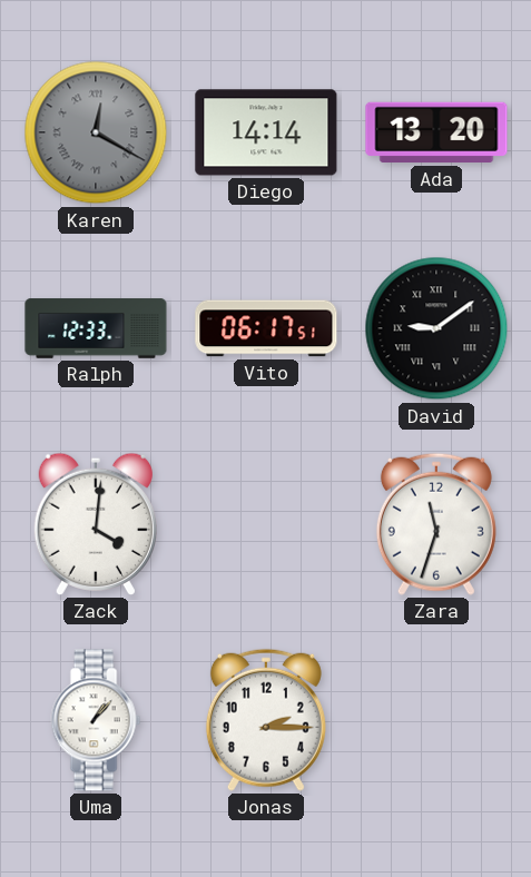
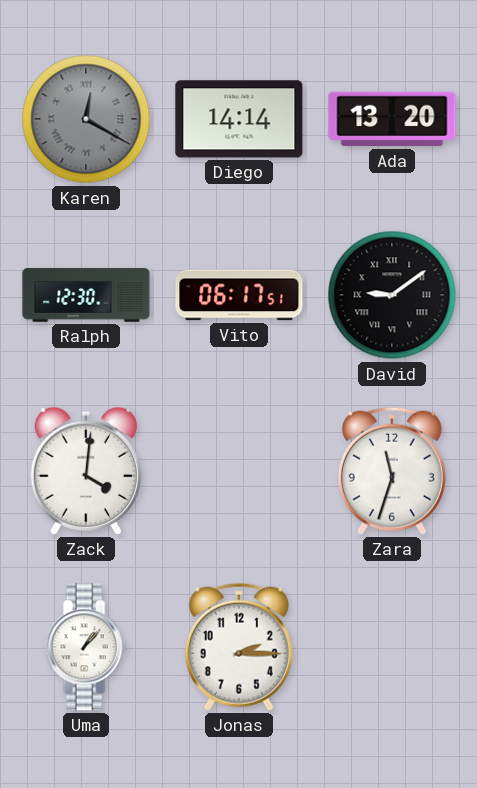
Ralph: 12:33 -> 12:30 (86, 295)
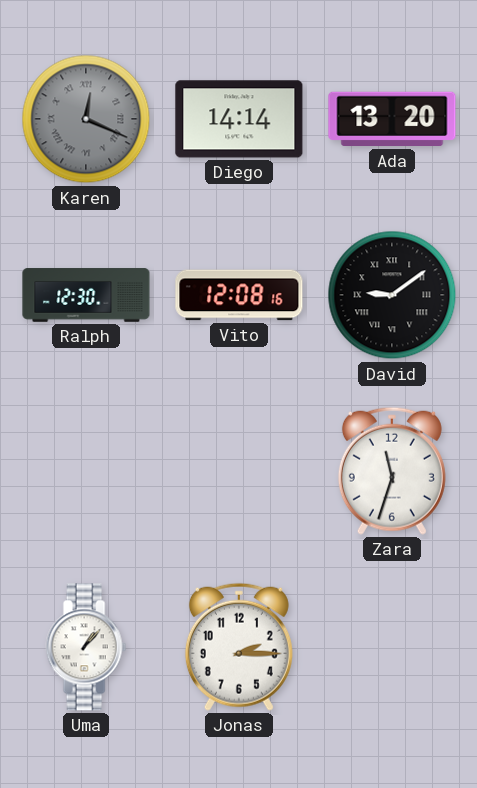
Karen: 12:20 -> 12:19 (86, 119)
Vito: 06:17 -> 12:08 (239, 295)
Zack: 4:01 -> none (86, 471)
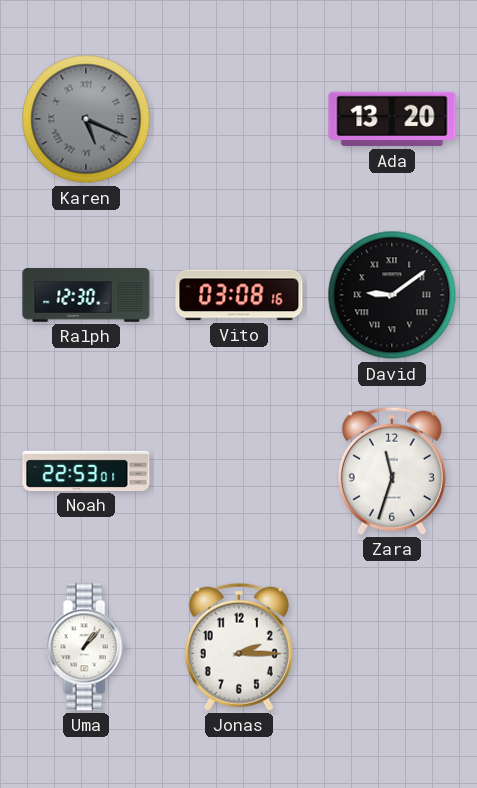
Karen: 12:19 -> 5:19 (86, 119)
Diego: 14:14 -> none (239, 119)
Vito: 12:08 -> 03:08 (239, 295)
Noah: none -> 22:53 (86, 471)
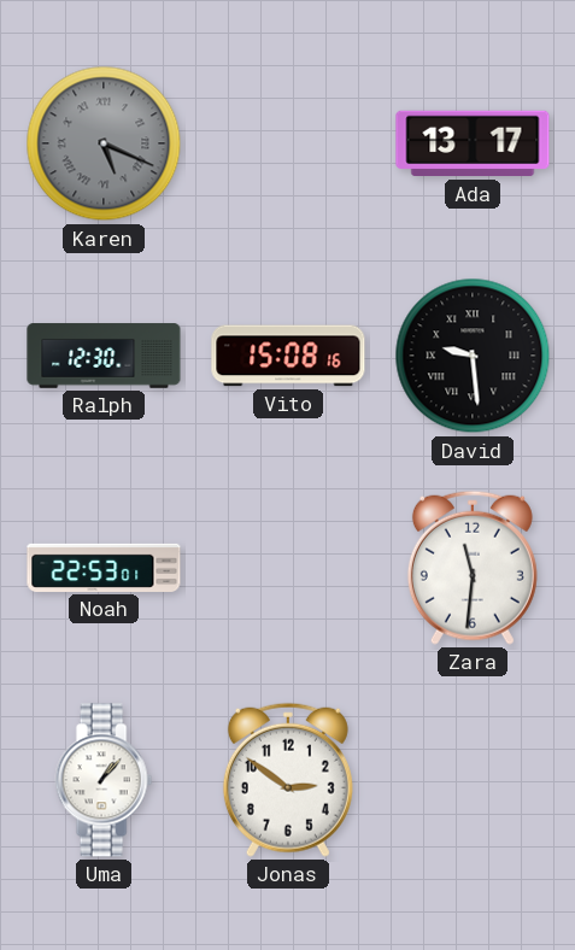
Ada: 13:20 -> 13:17 (473, 143)
Vito: 03:08 -> 15:08 (288, 356)
David: 9:09 -> 9:29 (473, 356)
Zara: 11:33 -> 11:31 (473, 568)
Jonas: 2:15 -> 2:51 (288, 780)
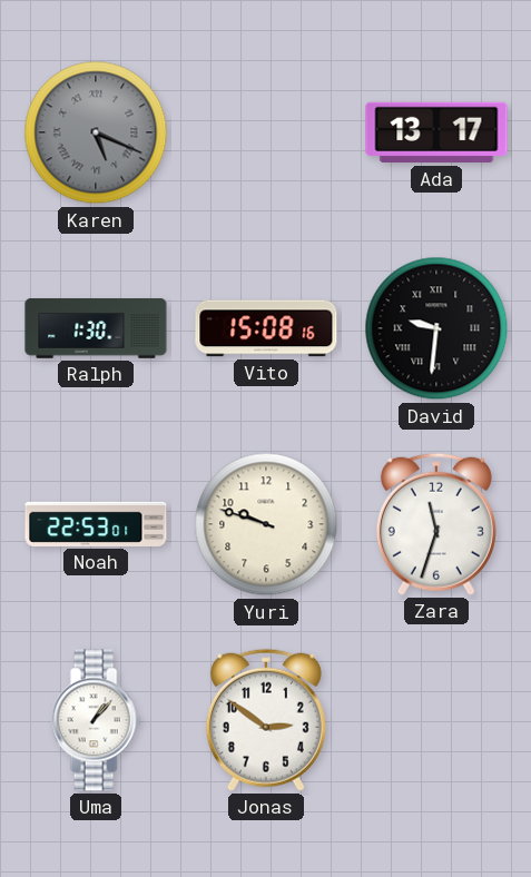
Ralph: 12:30 -> 1:30 (96, 328)
David: 9:29 -> 9:31 (436, 328)
Yuri: none -> 9:48 (266, 524)
Zara: 11:31 -> 11:33 (436, 524)
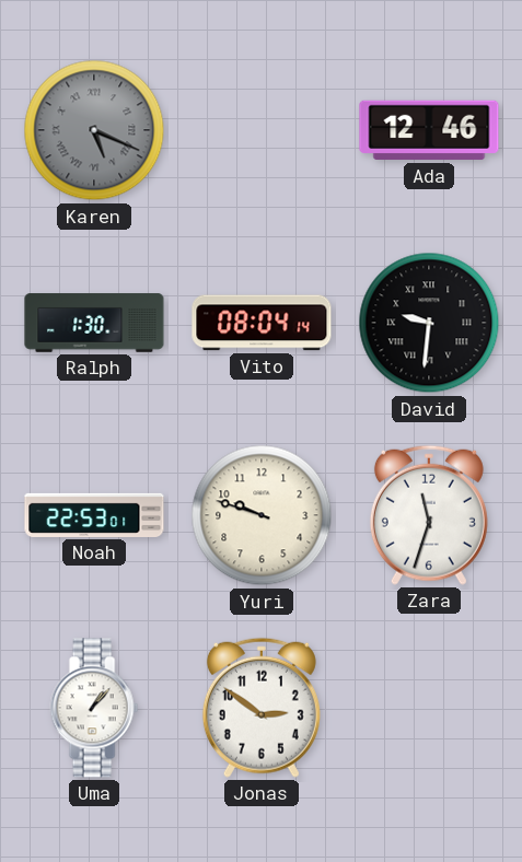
Ada: 13:17 -> 12:46 (429, 130)
Vito: 15:08 -> 08:04 (262, 323)
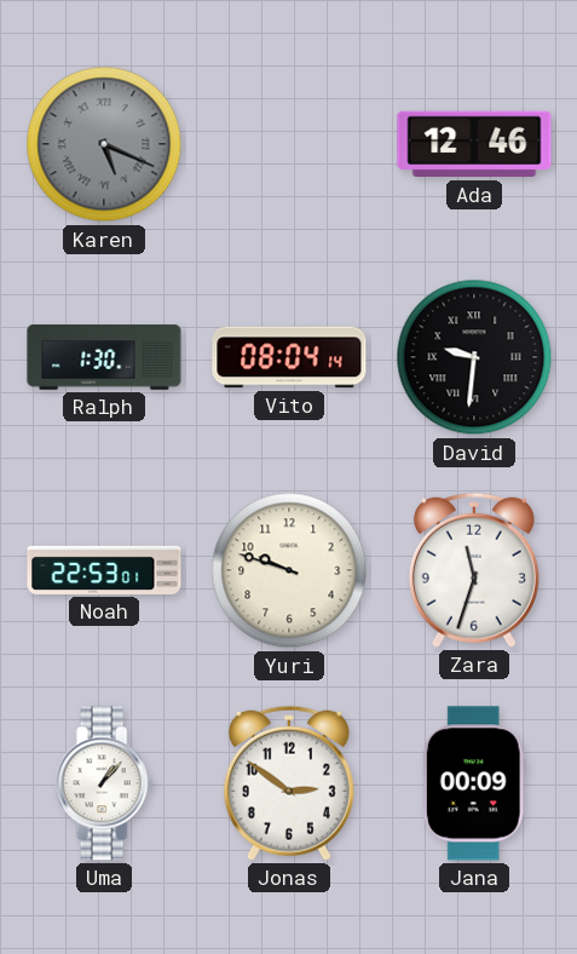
Jana: none -> 00:09 (474, 783)
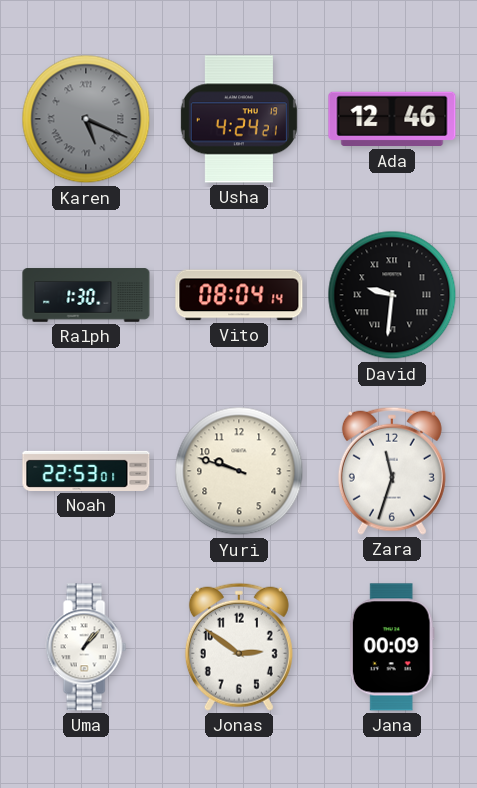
Usha: none -> 4:24 (239, 119)
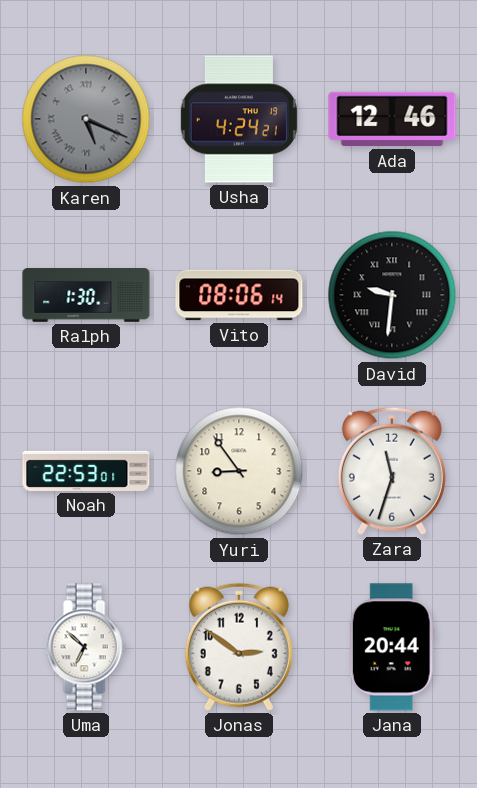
Vito: 08:04 -> 08:06 (239, 295)
Yuri: 9:48 -> 8:54 (239, 471)
Uma: 1:07 -> 6:52 (86, 647)
Jana: 00:09 -> 20:44 (392, 647)
